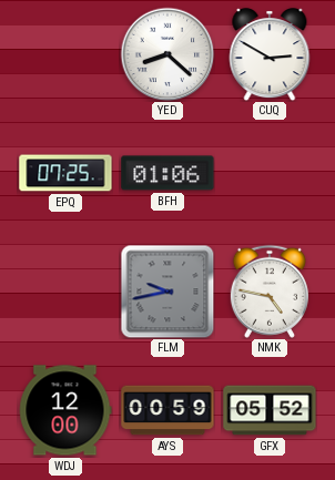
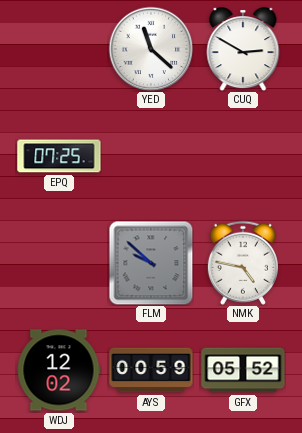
YED: 8:22 -> 11:22 (151, 49)
BFH: 01:06 -> none (167, 173)
FLM: 9:43 -> 9:52 (151, 263)
WDJ: 12:00 -> 12:02 (59, 370)
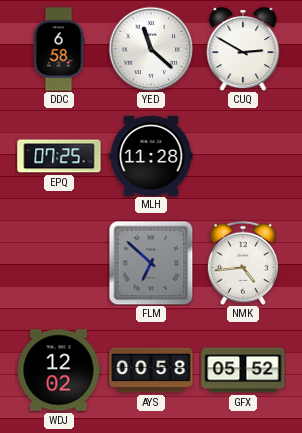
DDC: none -> 6:58 (59, 49)
MLH: none -> 11:28 (151, 155)
FLM: 9:52 -> 6:52 (151, 263)
NMK: 4:47 -> 4:44 (243, 263)
AYS: 00:59 -> 00:58 (151, 370)
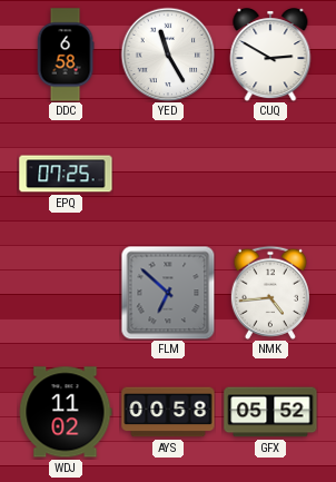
YED: 11:22 -> 11:25 (168, 55)
MLH: 11:28 -> none (151, 155)
WDJ: 12:02 -> 11:02 (66, 412)
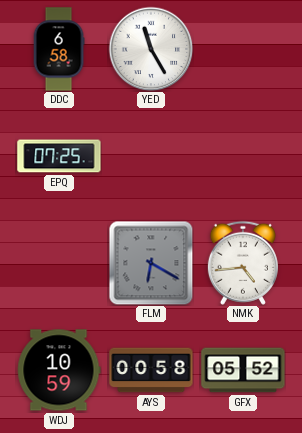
CUQ: 2:50 -> none (270, 55)
FLM: 6:52 -> 6:20 (151, 263)
WDJ: 11:02 -> 10:59 (59, 370)
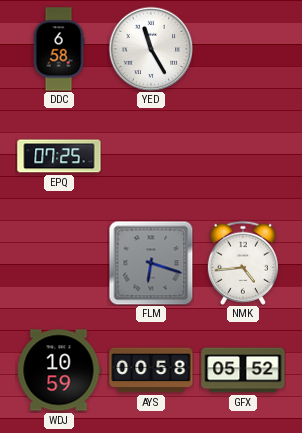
FLM: 6:20 -> 6:18 (151, 263)
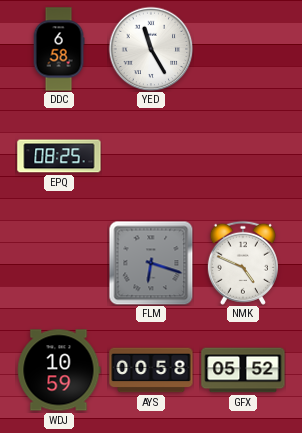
EPQ: 07:25 -> 08:25 (59, 156)
NMK: 4:44 -> 4:49 (243, 263)
